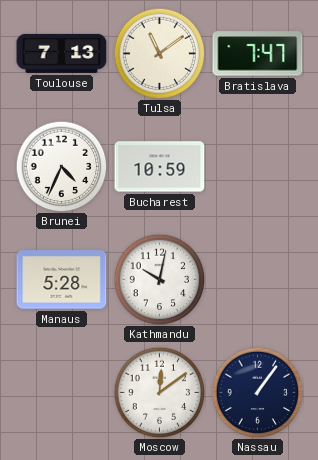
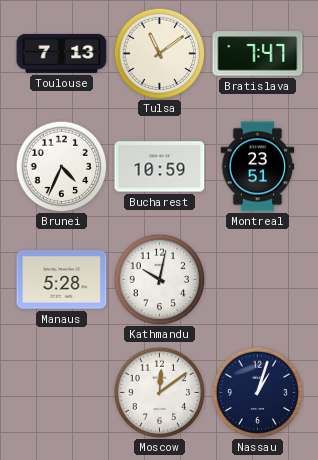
Montreal: none -> 23:51 (258, 167)
Nassau: 1:06 -> 1:03 (257, 392)
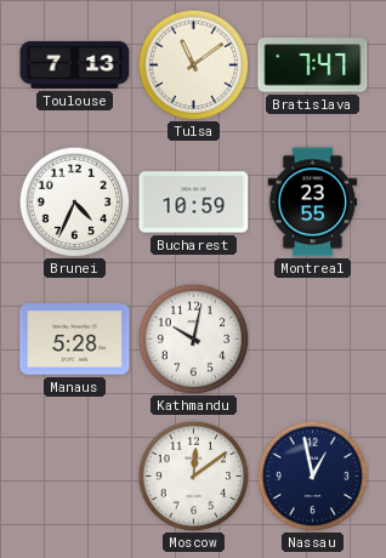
Montreal: 23:51 -> 23:55 (313, 203)
Nassau: 1:03 -> 12:58 (312, 476)
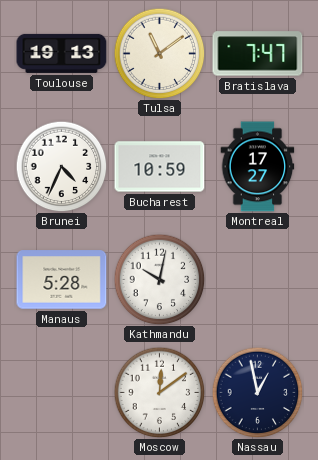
Toulouse: 7:13 -> 19:13 (62, 53)
Montreal: 23:55 -> 17:27 (258, 167)
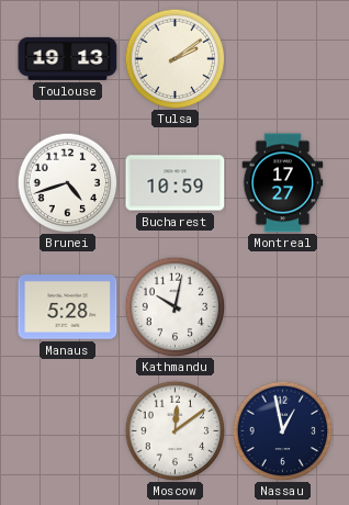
Tulsa: 11:09 -> 2:09 (174, 58)
Bratislava: 7:47 -> none (258, 54)
Brunei: 4:34 -> 4:42 (67, 182)
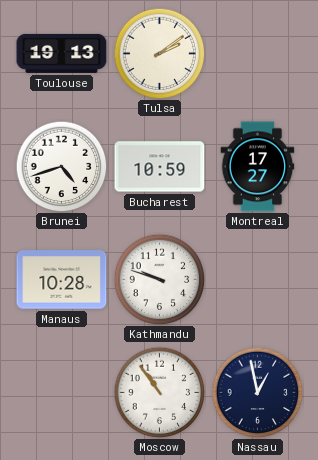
Manaus: 5:28 -> 10:28 (62, 280)
Kathmandu: 10:02 -> 9:48 (159, 279)
Moscow: 12:09 -> 10:54 (159, 392)
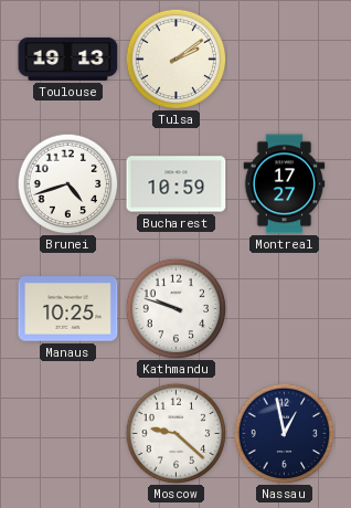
Manaus: 10:28 -> 10:25 (68, 309)
Moscow: 10:54 -> 9:22 (175, 433)
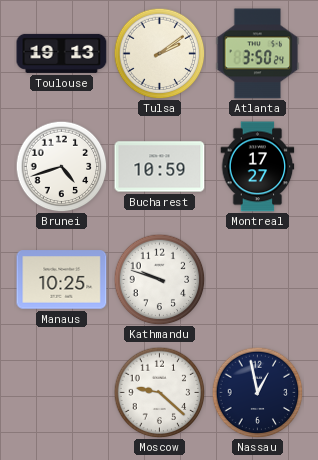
Atlanta: none -> 3:50 (258, 54)
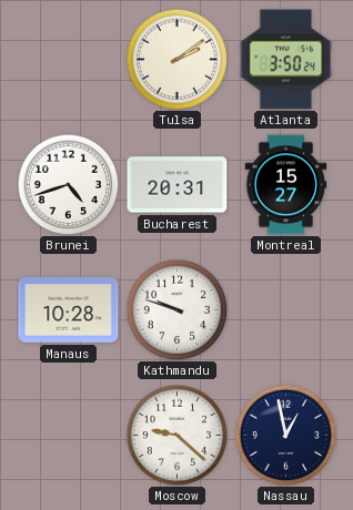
Toulouse: 19:13 -> none (62, 53)
Bucharest: 10:59 -> 20:31 (178, 185)
Montreal: 17:27 -> 15:27 (286, 185)
Manaus: 10:25 -> 10:28 (69, 310)
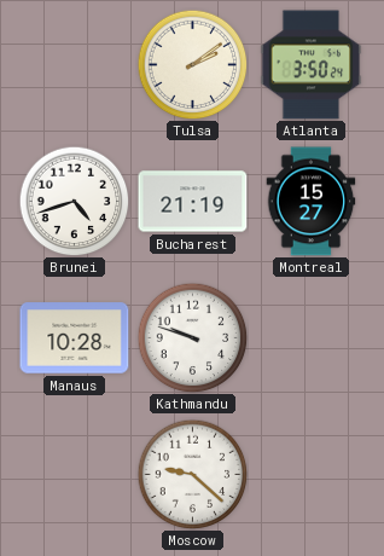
Bucharest: 20:31 -> 21:19 (193, 202)
Nassau: 12:58 -> none (285, 435)
